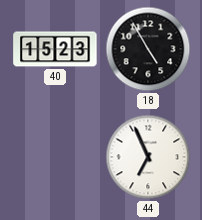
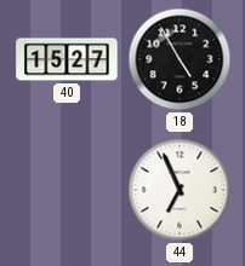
40: 15:23 -> 15:27 (67, 59)
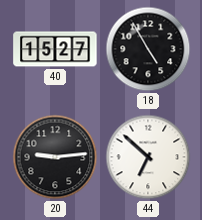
20: none -> 9:14 (55, 157)
44: 6:56 -> 6:52 (148, 157)
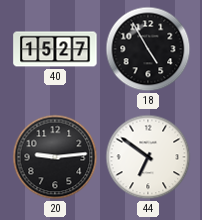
44: 6:52 -> 6:51 (148, 157)
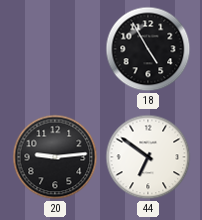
40: 15:27 -> none (55, 49)
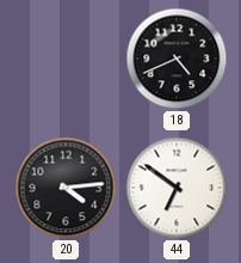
18: 4:55 -> 4:41 (177, 59)
20: 9:14 -> 4:14 (66, 188)
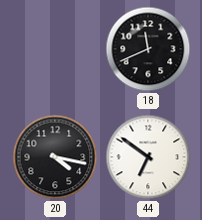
18: 4:41 -> 11:41 (148, 49)
20: 4:14 -> 4:17 (55, 157)
